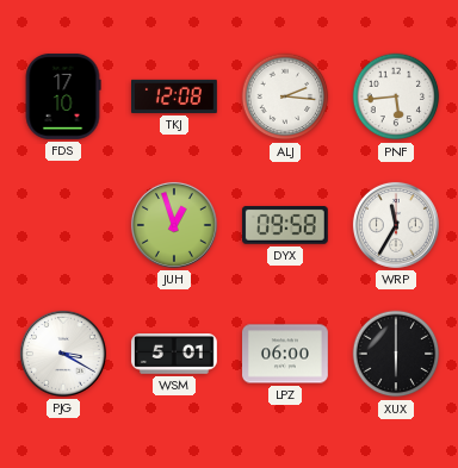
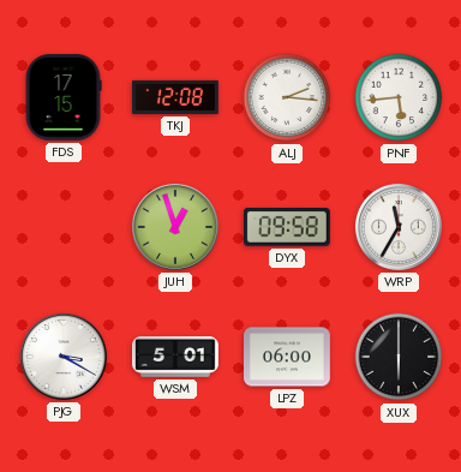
FDS: 17:10 -> 17:15 (64, 97)
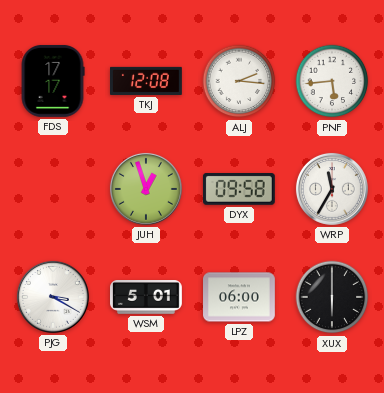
FDS: 17:15 -> 17:17 (53, 81)
